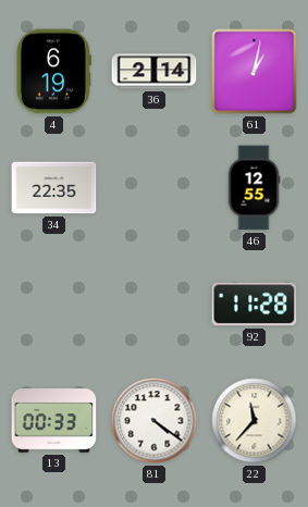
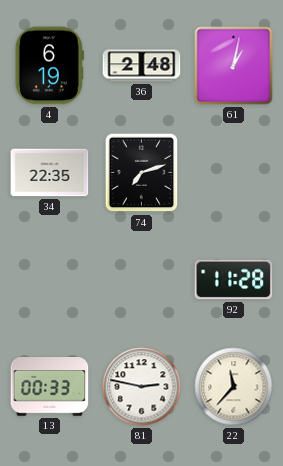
36: 2:14 -> 2:48 (142, 66)
74: none -> 7:12 (142, 173)
46: 12:55 -> none (254, 188)
81: 4:21 -> 2:47 (142, 387)
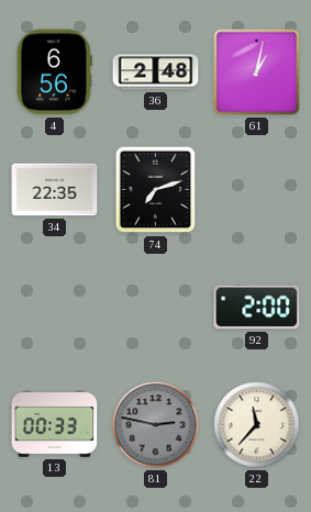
4: 6:19 -> 6:56 (54, 73)
92: 11:28 -> 2:00 (257, 308)
81 dial: white -> grey (156, 425)
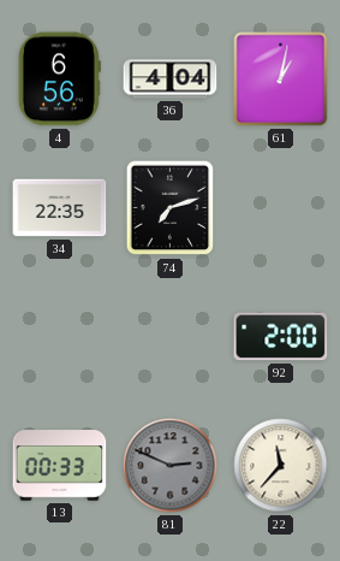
36: 2:48 -> 4:04 (171, 79)
81: 2:47 -> 2:49 (171, 466)
